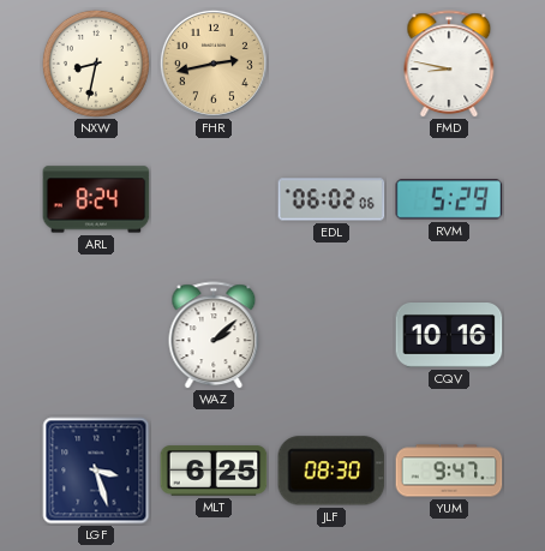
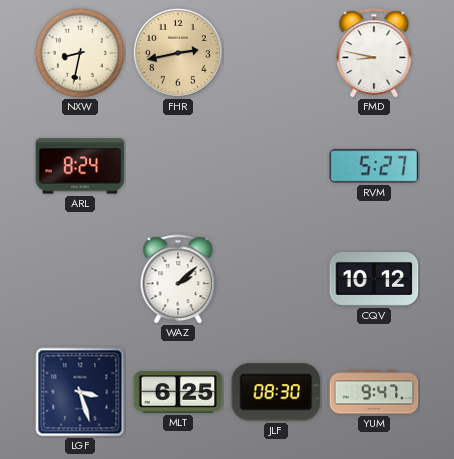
EDL: 06:02 -> none (331, 199)
RVM: 5:29 -> 5:27 (374, 166)
CQV: 10:16 -> 10:12 (374, 280)
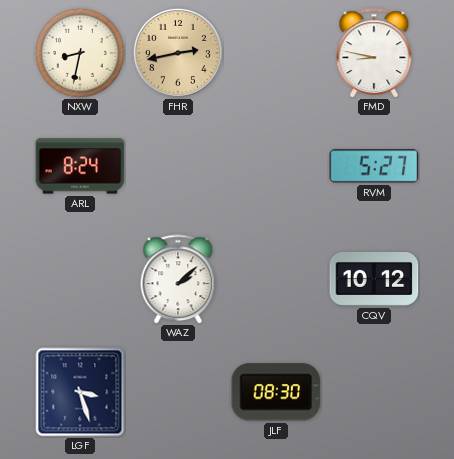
MLT: 6:25 -> none (178, 392)
YUM: 9:47 -> none (374, 392)
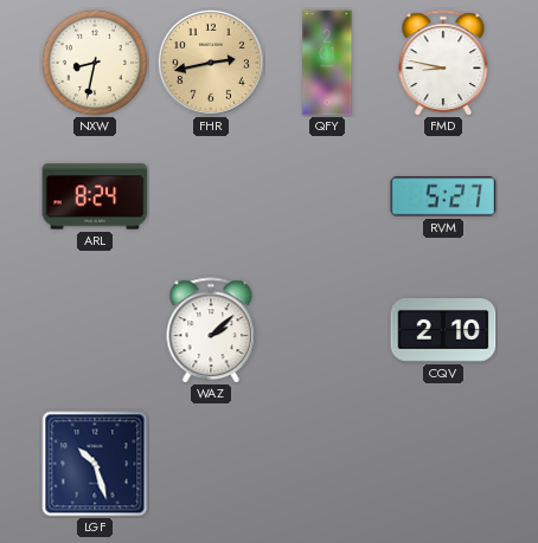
QFY: none -> 2:01 (327, 63)
CQV: 10:12 -> 2:10 (443, 331)
LGF: 3:27 -> 10:27 (95, 464)
JLF: 08:30 -> none (276, 392)
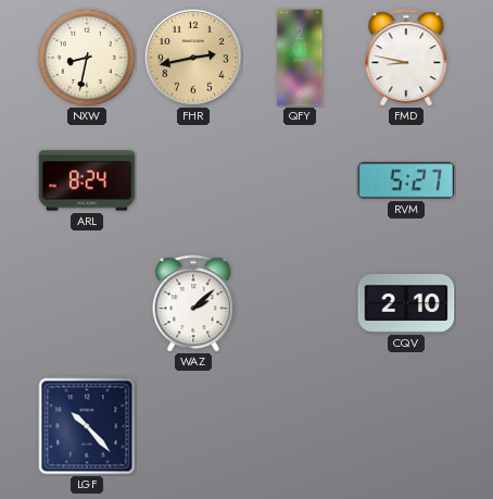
LGF: 10:27 -> 10:23 (87, 426)
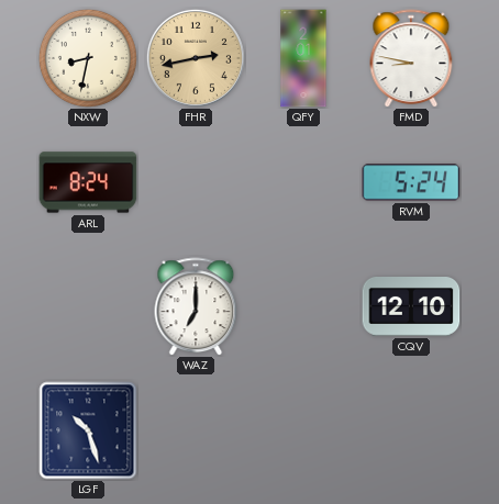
RVM: 5:27 -> 5:24 (411, 182)
WAZ: 2:08 -> 7:00 (196, 306)
CQV: 2:10 -> 12:10 (411, 307)
LGF: 10:23 -> 10:27 (88, 430)
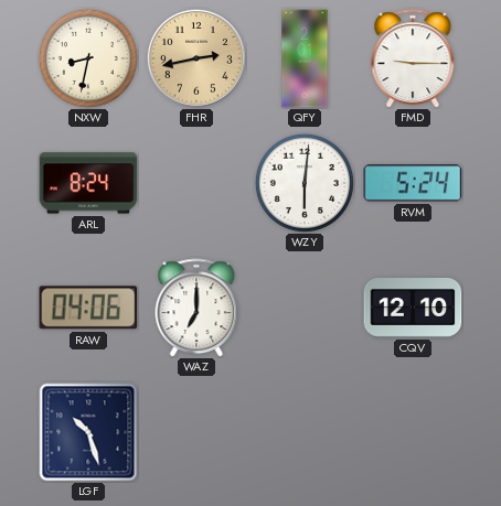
FMD: 8:47 -> 9:15 (413, 58)
WZY: none -> 6:01 (305, 183)
RAW: none -> 04:06 (88, 308)
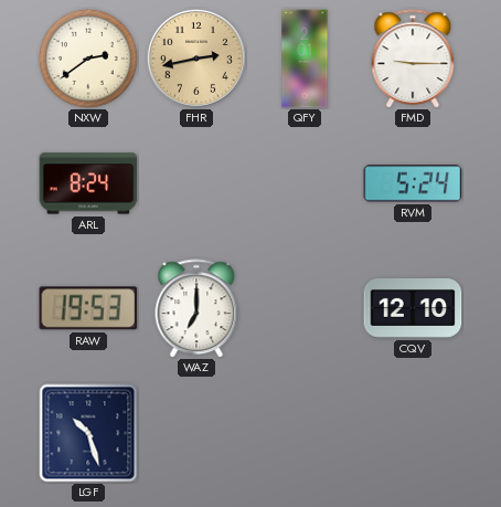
NXW: 8:32 -> 2:39 (88, 59)
WZY: 6:01 -> none (305, 183)
RAW: 04:06 -> 19:53 (88, 308)
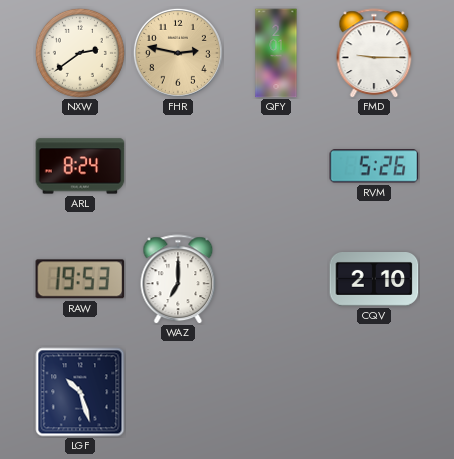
FHR: 2:43 -> 2:47 (178, 53)
RVM: 5:24 -> 5:26 (374, 166)
CQV: 12:10 -> 2:10 (374, 280)
